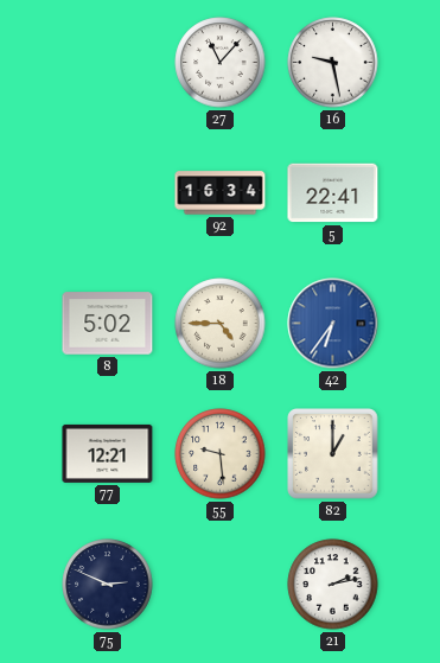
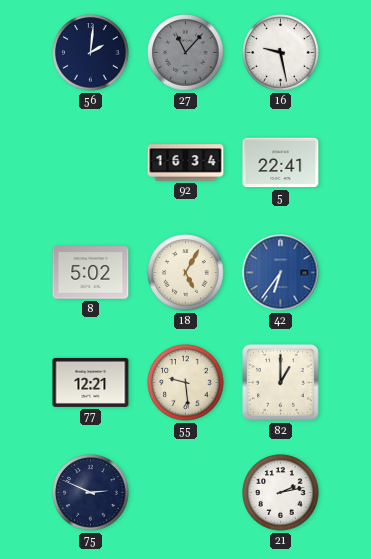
56: none -> 2:01 (91, 53)
27 dial: white -> grey (186, 53)
18: 4:45 -> 5:05 (186, 273)
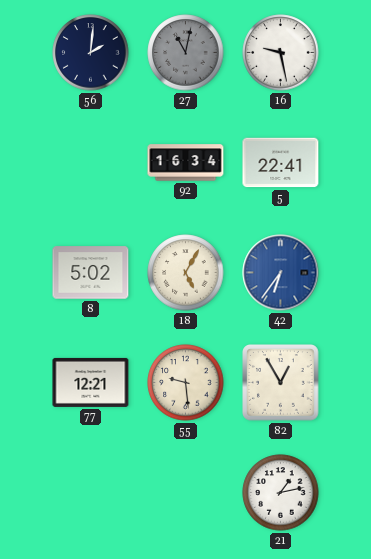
27: 11:07 -> 11:02 (186, 53)
82: 1:00 -> 12:55 (281, 383)
75: 2:49 -> none (91, 493)
21: 2:13 -> 1:13 (281, 493)
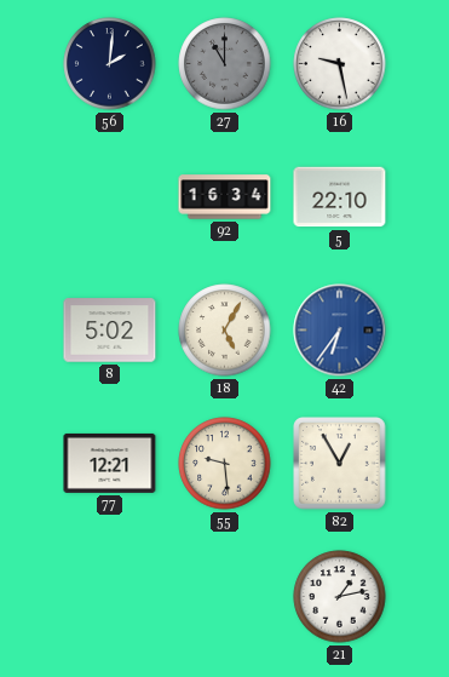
27: 11:02 -> 11:00 (225, 64)
5: 22:41 -> 22:10 (340, 197)
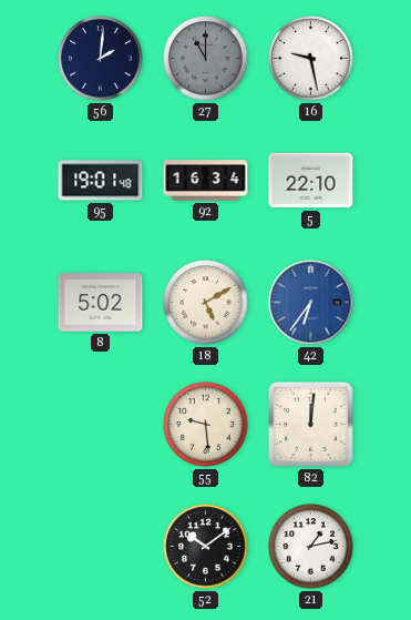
95: none -> 19:01 (101, 181)
18: 5:05 -> 5:10 (206, 303)
77: 12:21 -> none (110, 463)
82: 12:55 -> 12:01 (311, 425)
52: none -> 10:09 (206, 547)
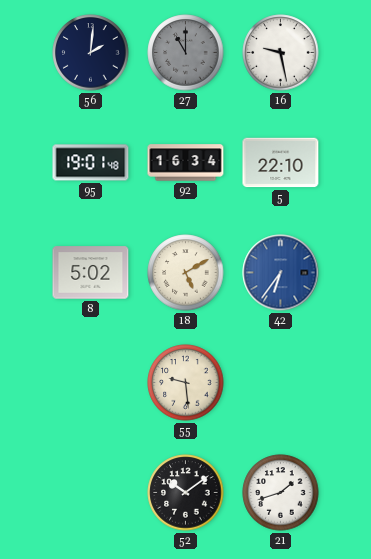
82: 12:01 -> none (311, 425)
21: 1:13 -> 1:42 (281, 493)
